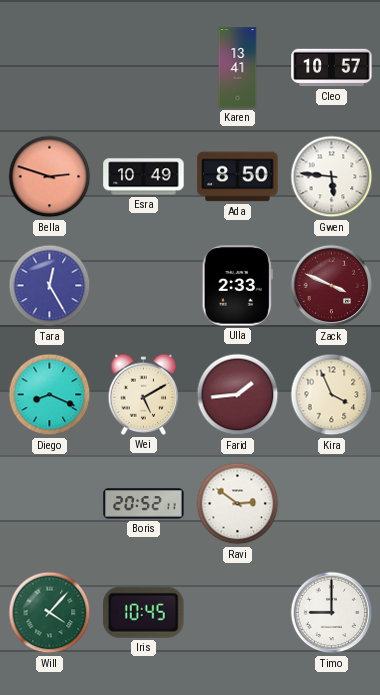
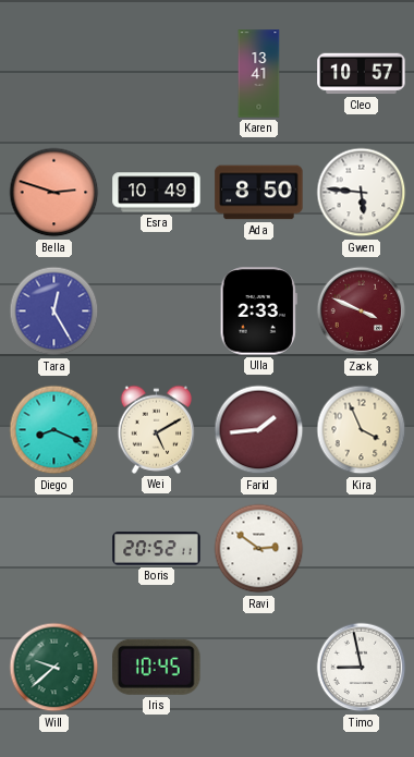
Will: 4:07 -> 9:38 (54, 668)
Timo: 9:00 -> 8:58 (362, 668)
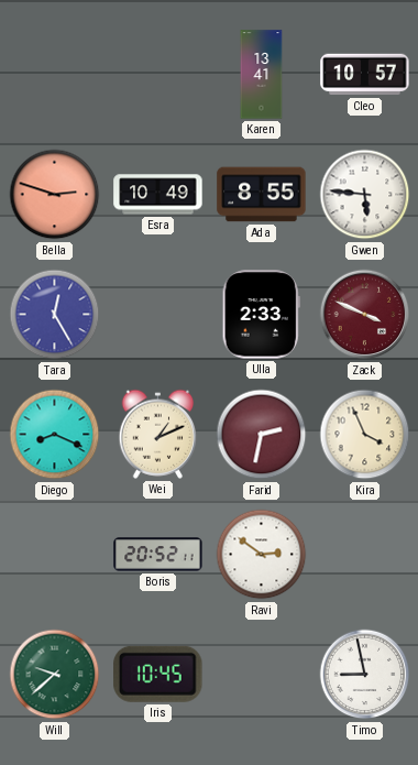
Ada: 8:50 -> 8:55 (262, 195)
Wei: 5:10 -> 1:11 (158, 434)
Farid: 1:44 -> 2:32 (262, 435)
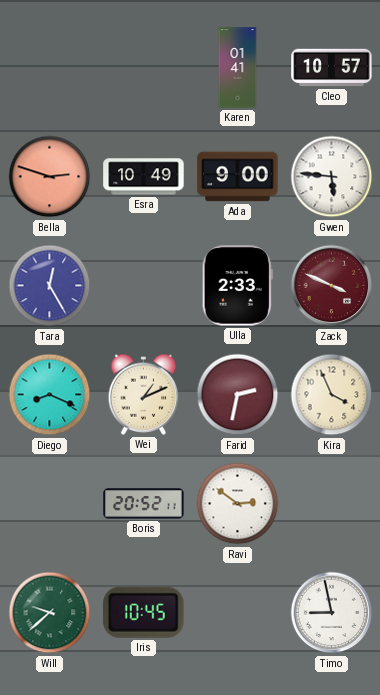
Karen: 13:41 -> 01:41 (238, 68)
Ada: 8:55 -> 9:00 (238, 177)
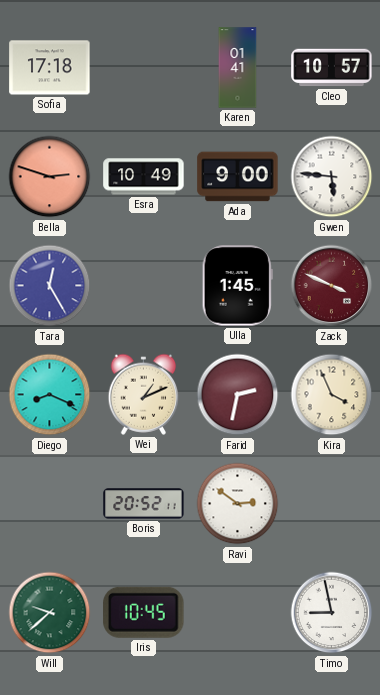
Sofia: none -> 17:18 (50, 68)
Ulla: 2:33 -> 1:45 (237, 286)
